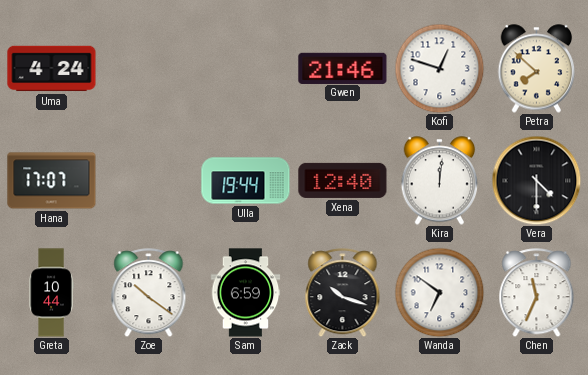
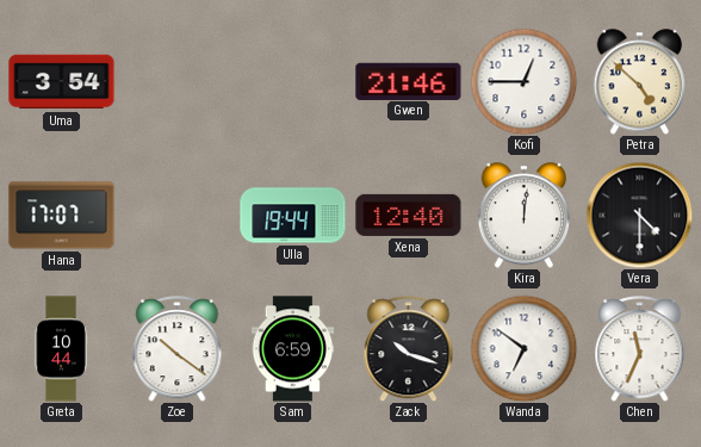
Uma: 4:24 -> 3:54 (62, 82)
Kofi: 12:48 -> 12:45 (523, 81)
Petra: 7:52 -> 4:52 (640, 82)
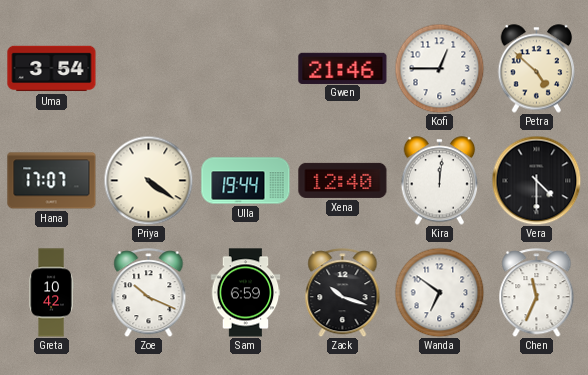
Priya: none -> 4:21 (148, 180)
Greta: 10:44 -> 10:42 (51, 293)
Zoe: 10:21 -> 10:19 (149, 293)
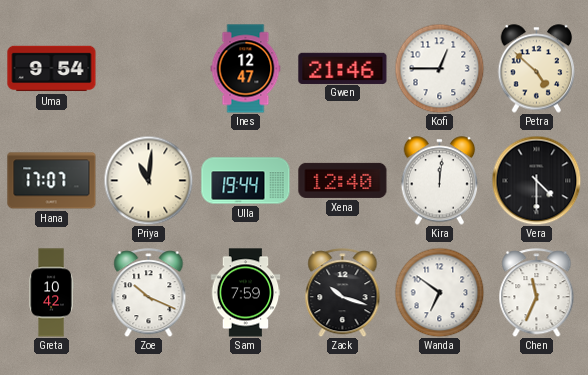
Uma: 3:54 -> 9:54 (52, 69)
Ines: none -> 12:47 (246, 69)
Priya: 4:21 -> 11:01 (148, 180)
Sam: 6:59 -> 7:59 (246, 293)
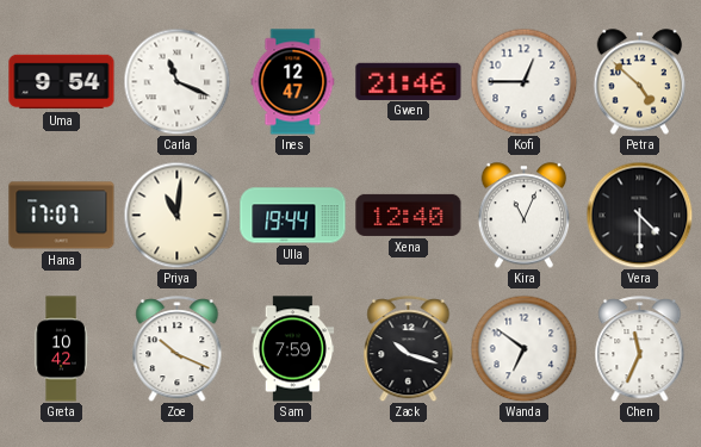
Carla: none -> 11:19 (176, 81)
Kira: 12:01 -> 11:04 (525, 216)
